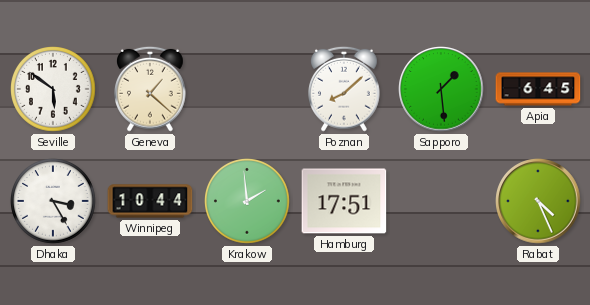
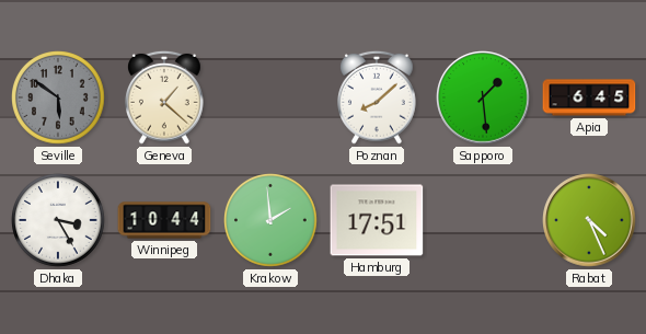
Seville dial: white -> grey (59, 99)
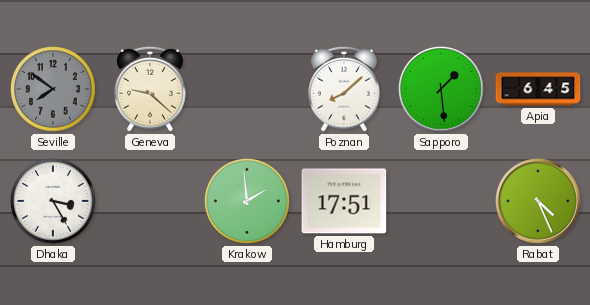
Seville: 5:51 -> 7:51 (54, 90)
Geneva: 1:22 -> 9:22 (151, 89)
Winnipeg: 10:44 -> none (164, 220)
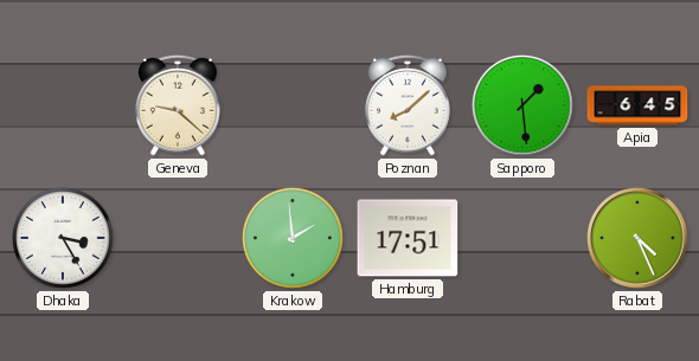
Seville: 7:51 -> none (54, 90)
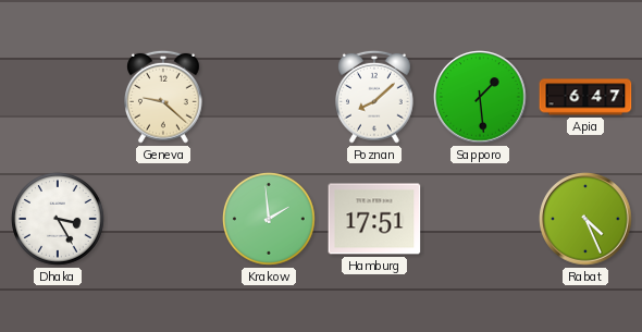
Apia: 6:45 -> 6:47 (585, 97)
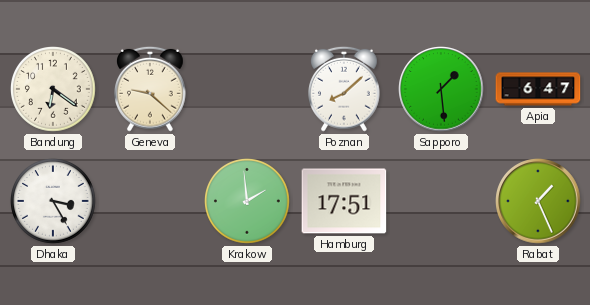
Bandung: none -> 6:21 (54, 90)
Rabat: 4:26 -> 1:26 (538, 201)
